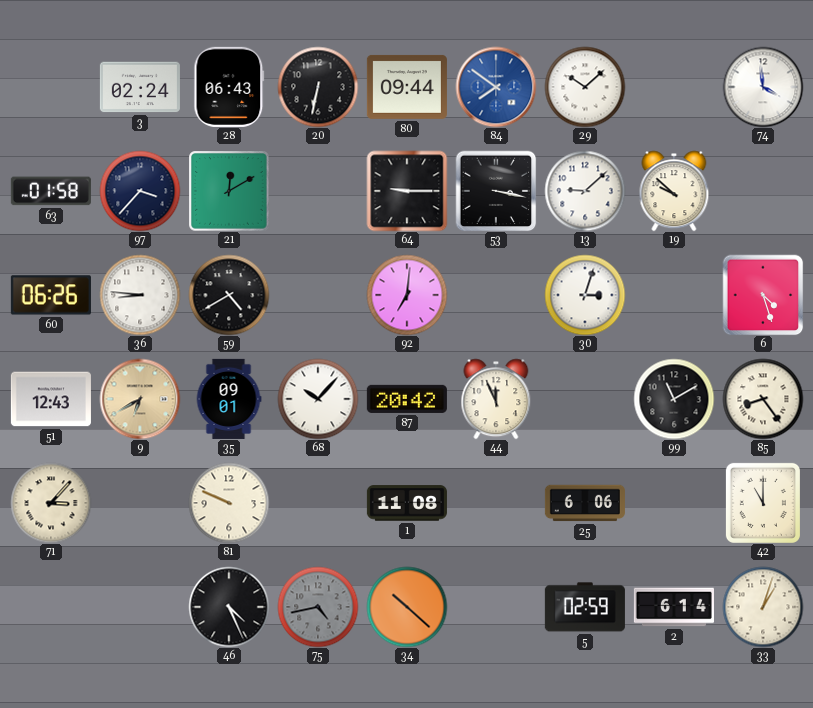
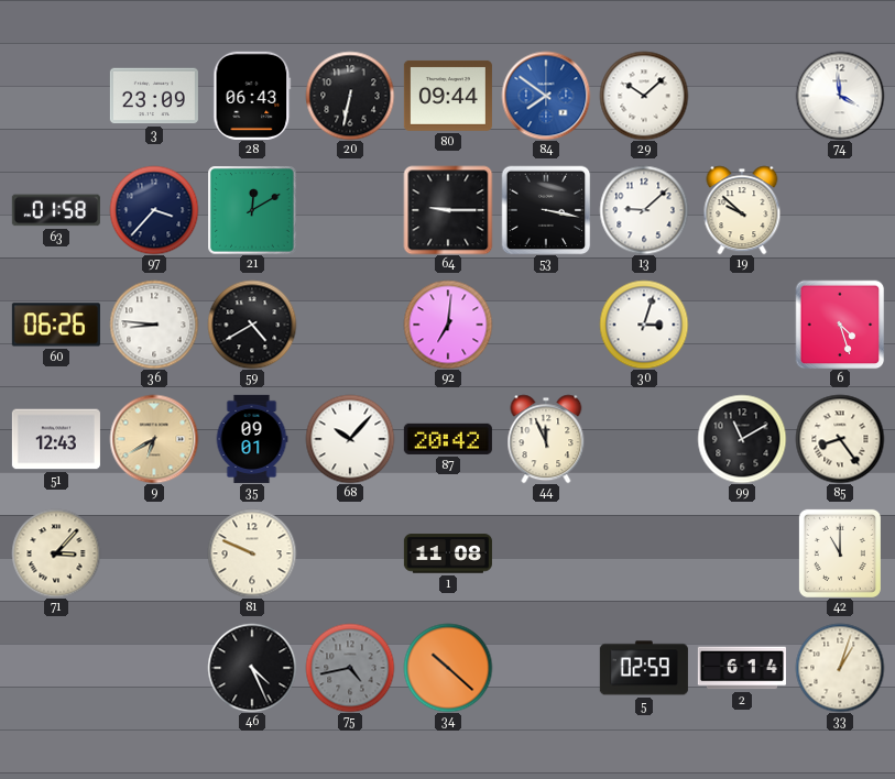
3: 02:24 -> 23:09 (154, 96)
25: 6:06 -> none (585, 503)
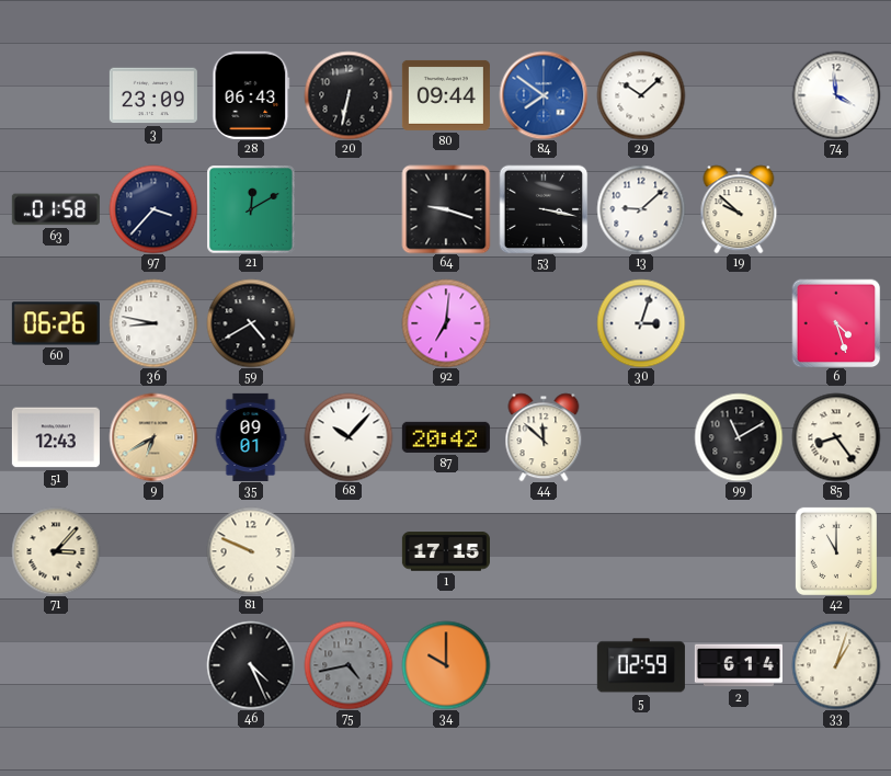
64: 9:15 -> 9:18 (446, 209)
36: 8:46 -> 8:47 (153, 323)
44: 11:56 -> 11:52 (544, 437)
1: 11:08 -> 17:15 (446, 551)
34: 10:22 -> 10:00 (446, 665)
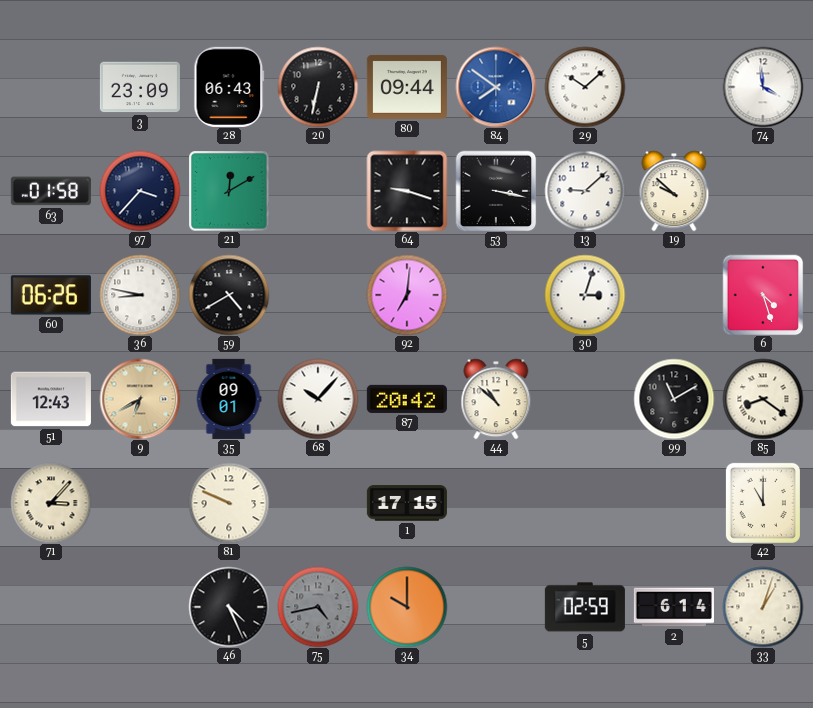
44: 11:52 -> 10:52 (496, 399)
85: 8:24 -> 8:21 (763, 399)
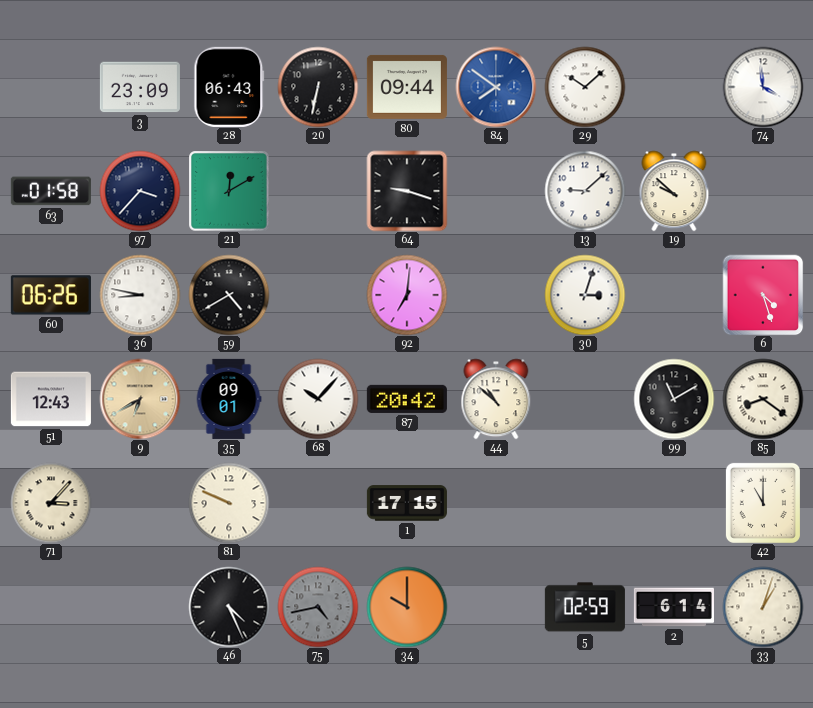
53: 3:17 -> none (496, 191)
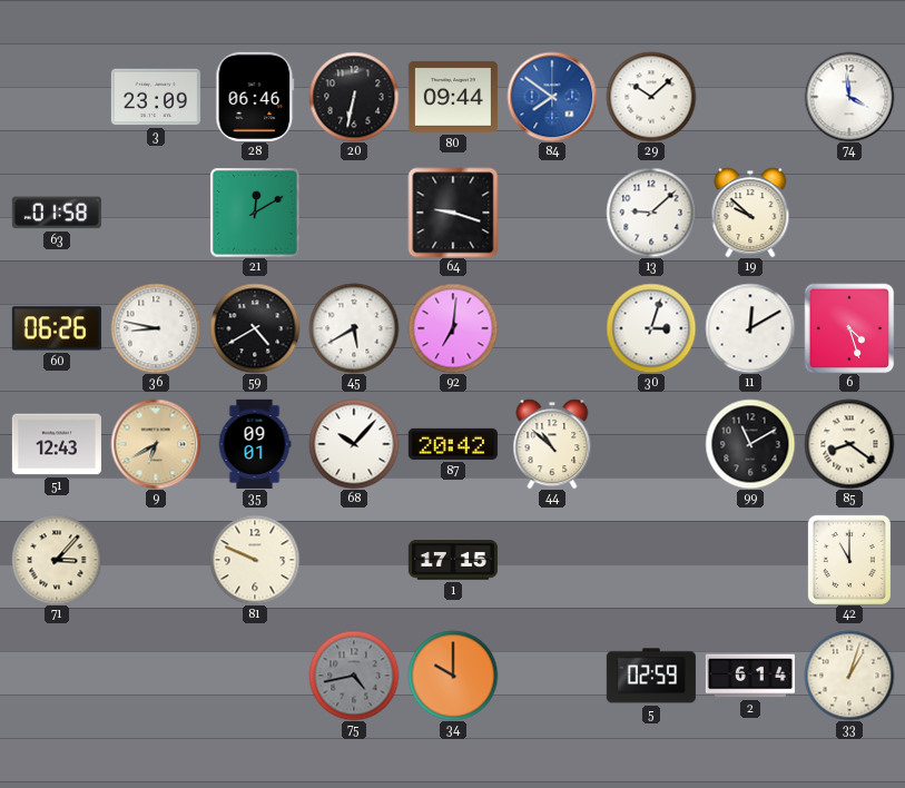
28: 06:43 -> 06:46 (255, 97)
97: 3:37 -> none (140, 191)
45: none -> 5:40 (354, 328)
11: none -> 12:10 (750, 328)
46: 4:26 -> none (229, 607)
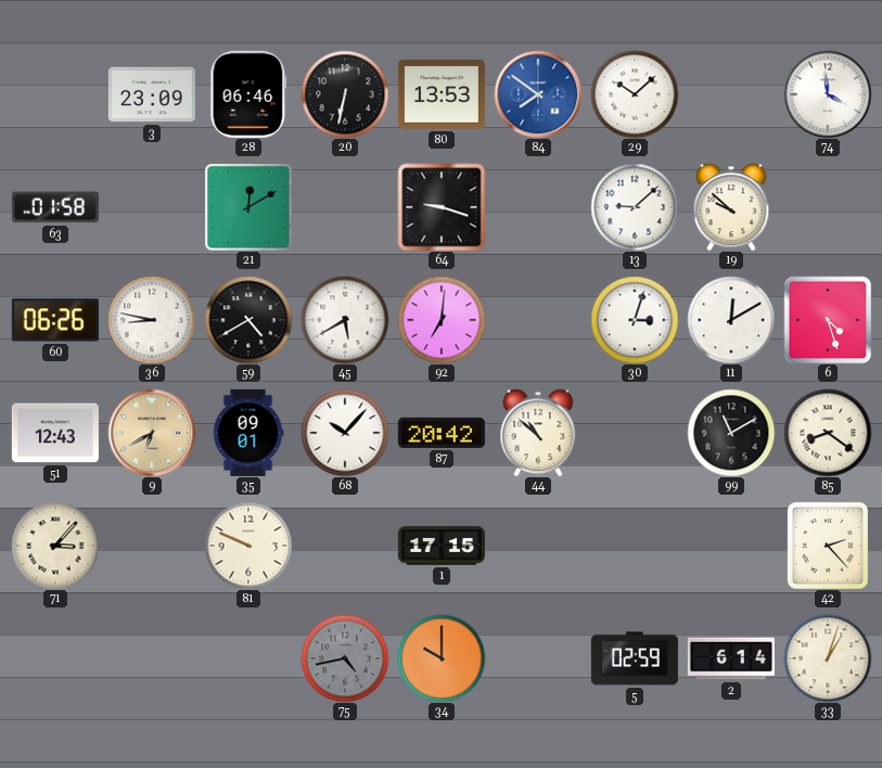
80: 09:44 -> 13:53 (442, 94)
42: 11:00 -> 2:23 (828, 546)
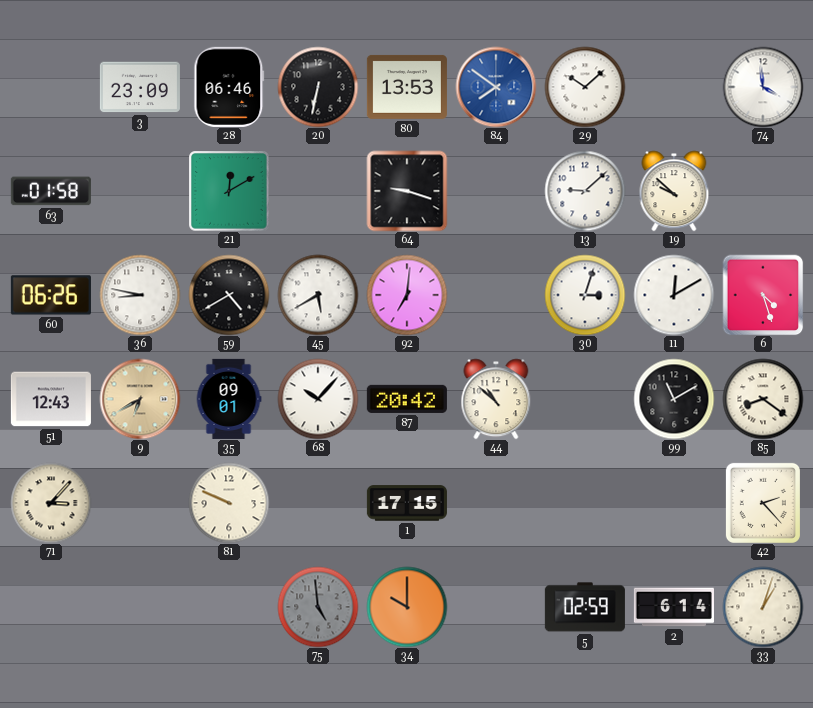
75: 4:43 -> 4:59 (318, 607)
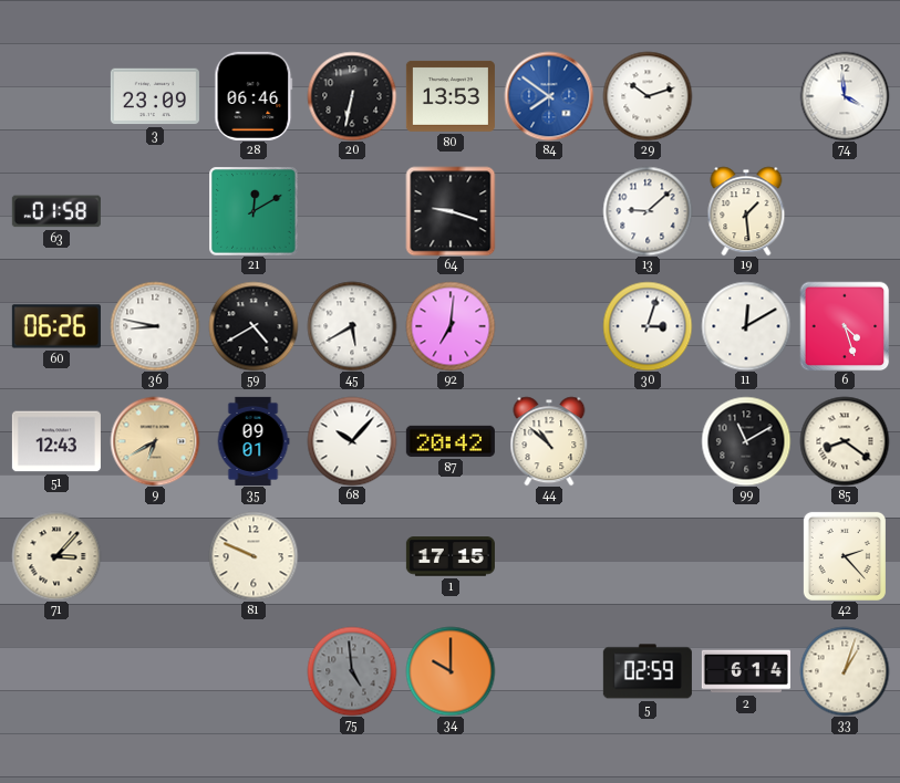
29: 10:08 -> 10:12 (648, 96)
19: 9:52 -> 1:29 (746, 211)
